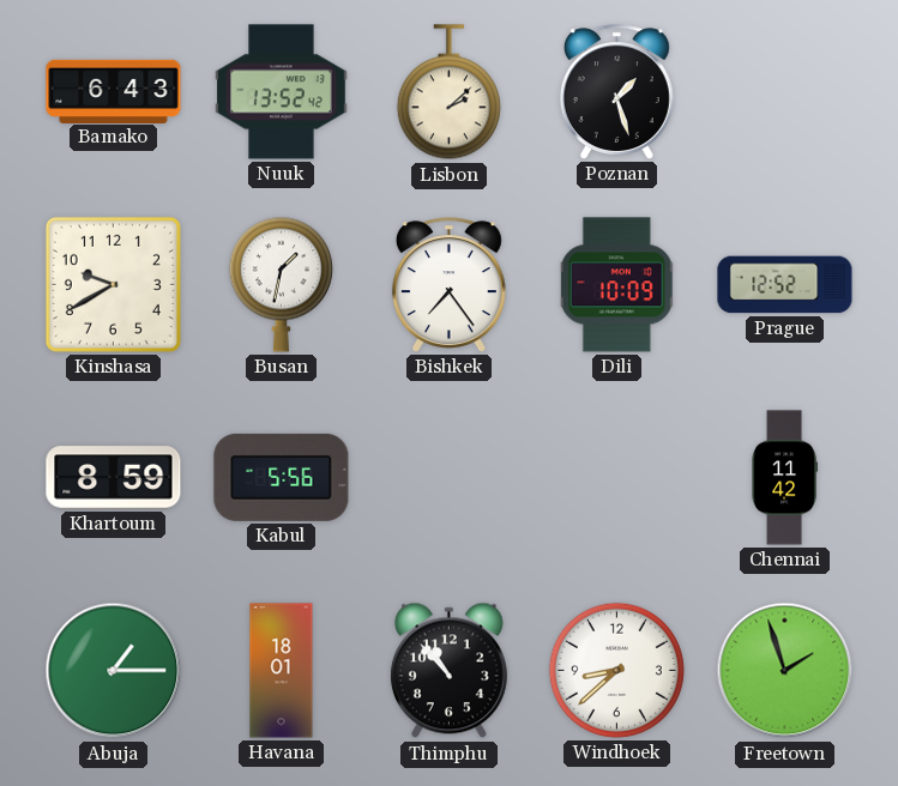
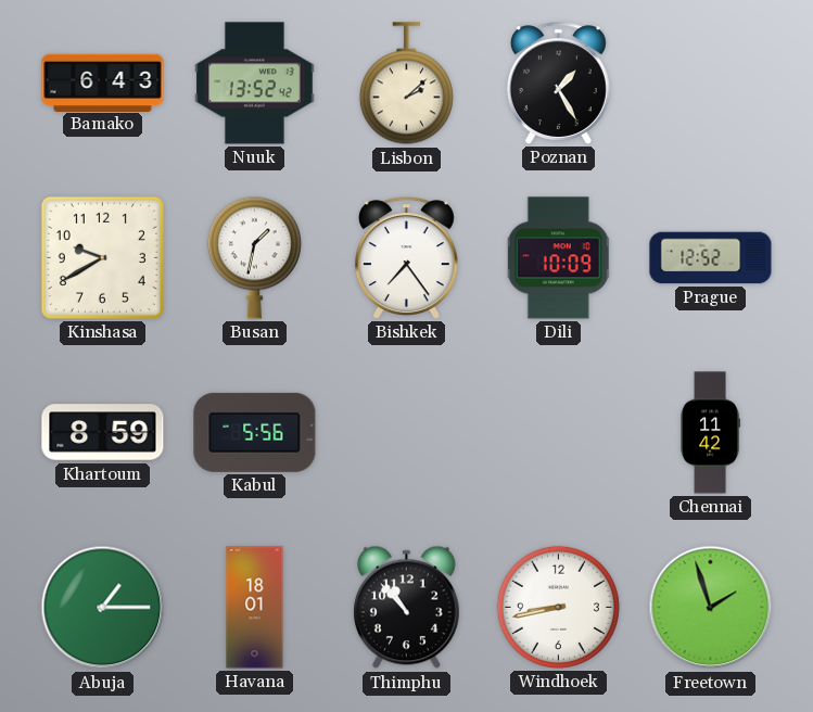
Poznan: 1:27 -> 1:25 (558, 84)
Windhoek: 8:38 -> 8:43 (558, 607)
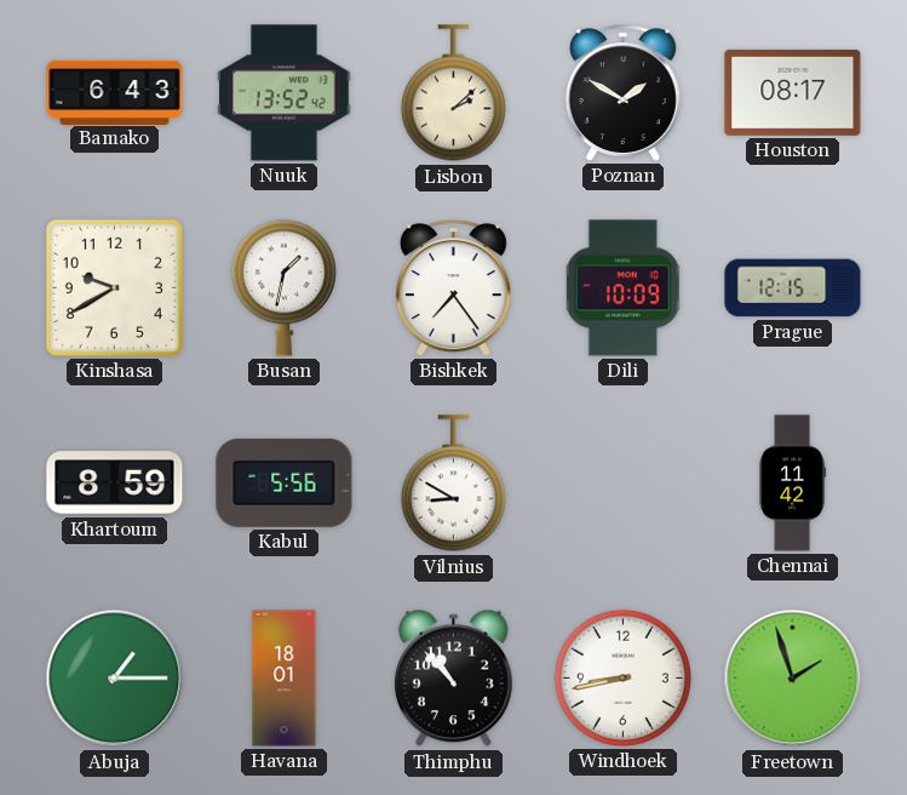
Poznan: 1:25 -> 1:50 (622, 93)
Houston: none -> 08:17 (793, 92)
Prague: 12:52 -> 12:15 (793, 288)
Vilnius: none -> 8:50 (453, 484)
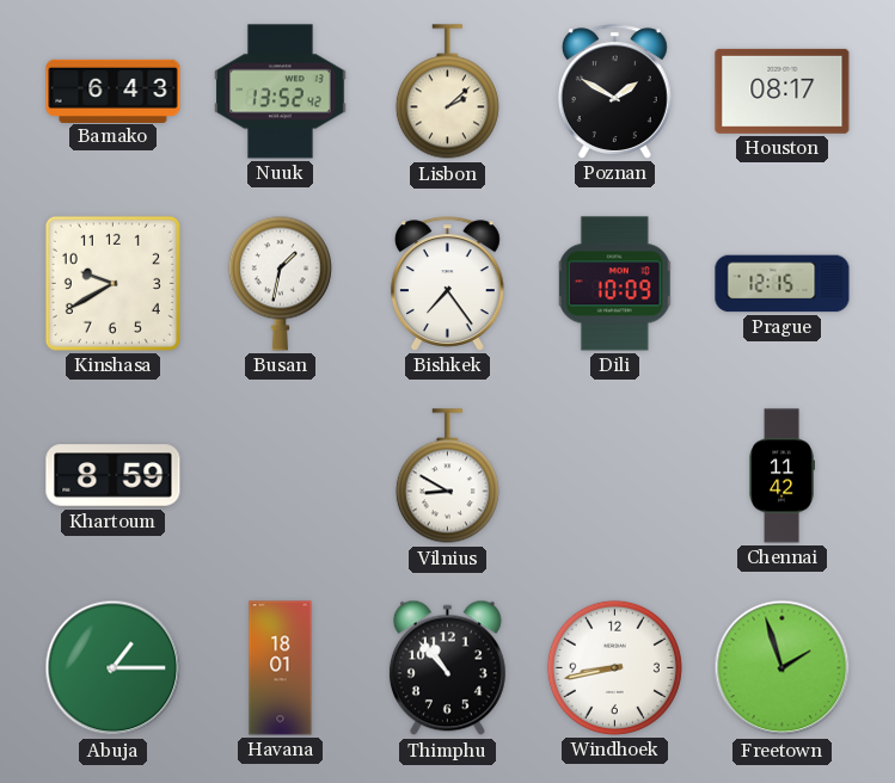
Kabul: 5:56 -> none (285, 482)
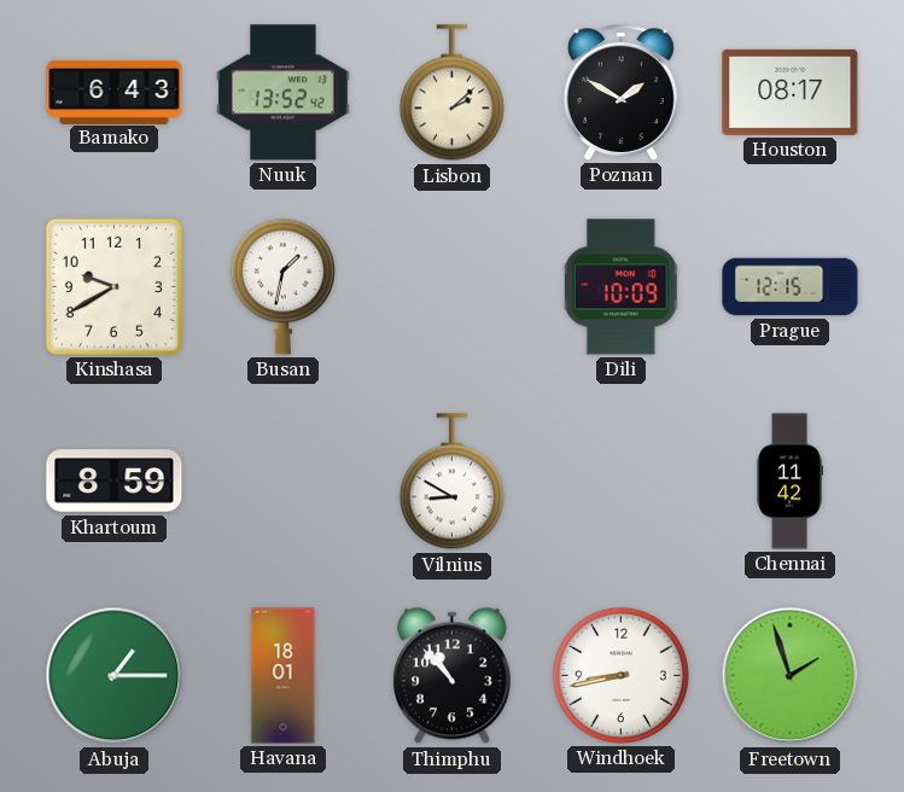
Bishkek: 7:24 -> none (447, 284)
